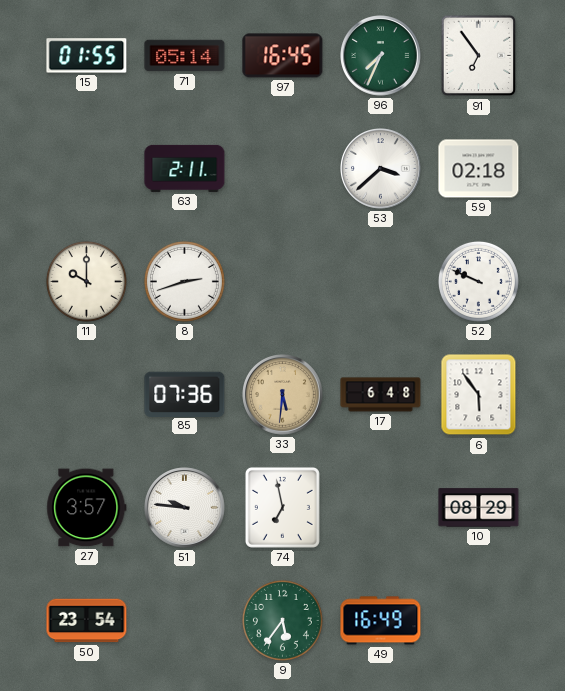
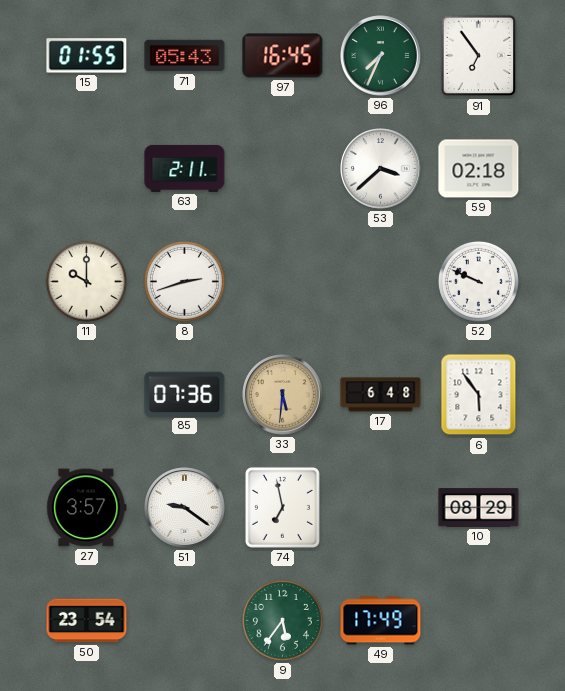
71: 05:14 -> 05:43 (185, 56)
51: 9:46 -> 9:21 (185, 508)
49: 16:49 -> 17:49 (381, 621)
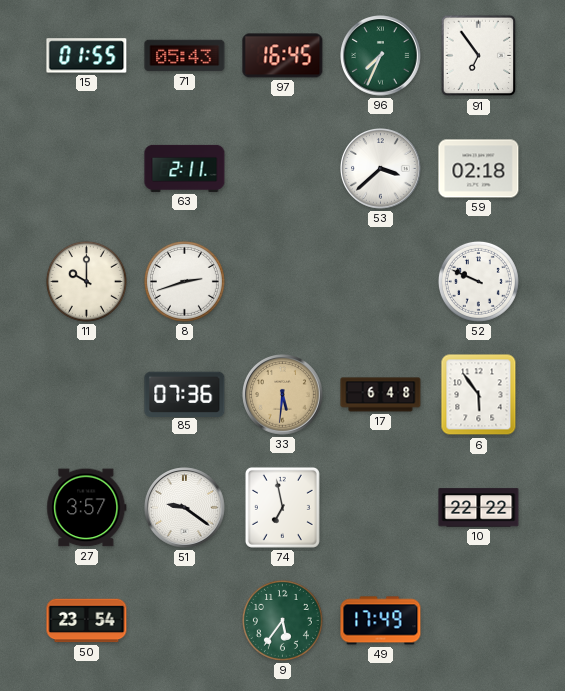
10: 08:29 -> 22:22 (479, 508)
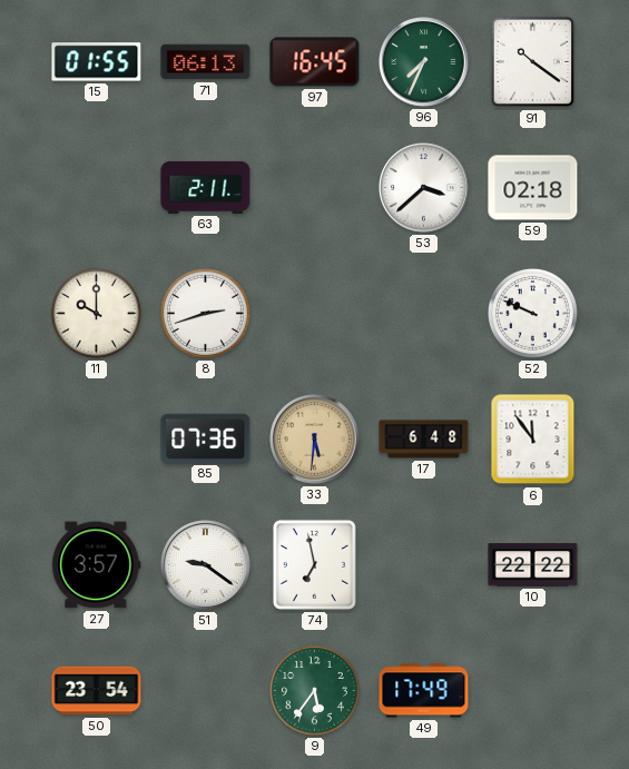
71: 05:43 -> 06:13 (206, 62)
91: 6:54 -> 10:21 (533, 62)
6: 5:54 -> 11:54 (533, 440)
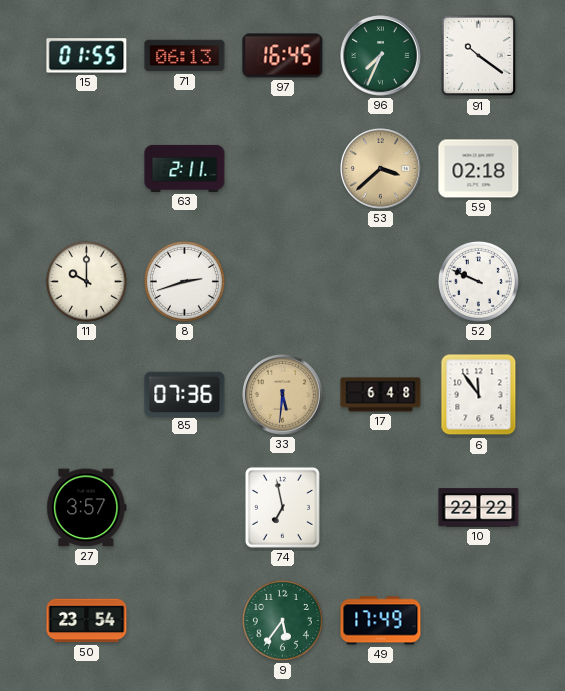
53 dial: white -> champagne (381, 169)
51: 9:21 -> none (206, 565)
